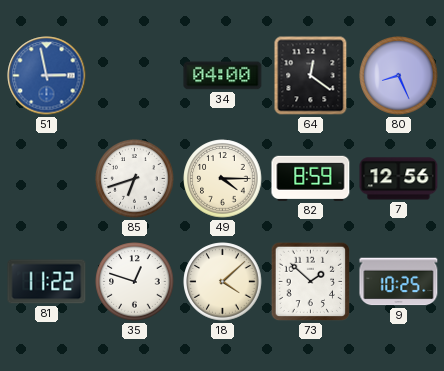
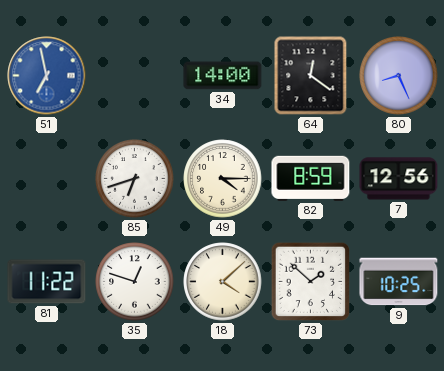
51: 2:58 -> 6:58 (47, 76)
34: 04:00 -> 14:00 (223, 76)
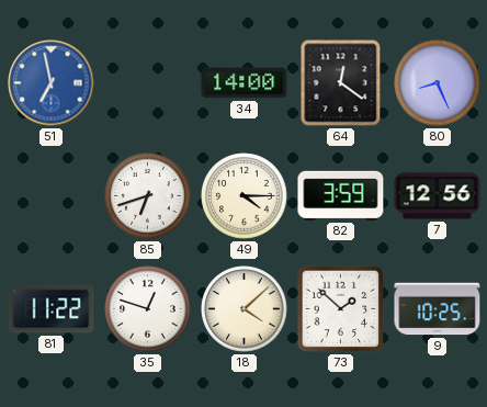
82: 8:59 -> 3:59 (341, 195)
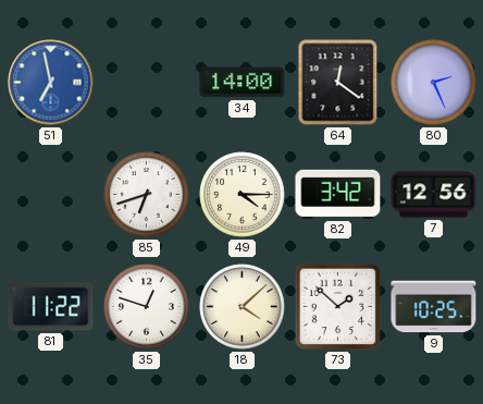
80: 8:26 -> 2:26 (434, 83)
82: 3:59 -> 3:42 (338, 194)
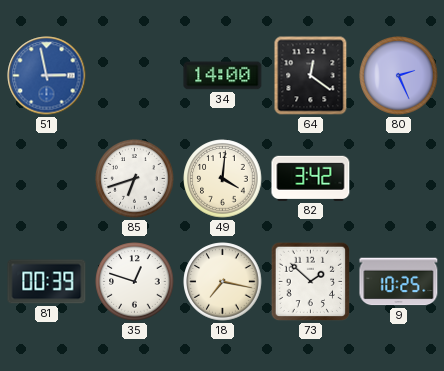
51: 6:58 -> 2:58 (47, 76)
49: 4:15 -> 4:01 (223, 179)
7: 12:56 -> none (434, 195)
81: 11:22 -> 00:39 (47, 282)
18: 4:08 -> 7:17 (223, 282)
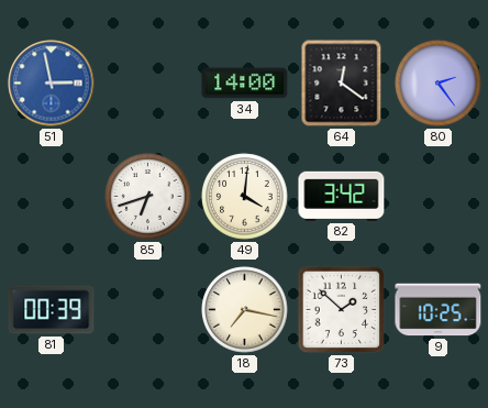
80: 2:26 -> 2:24 (439, 84)
35: 12:48 -> none (135, 282)
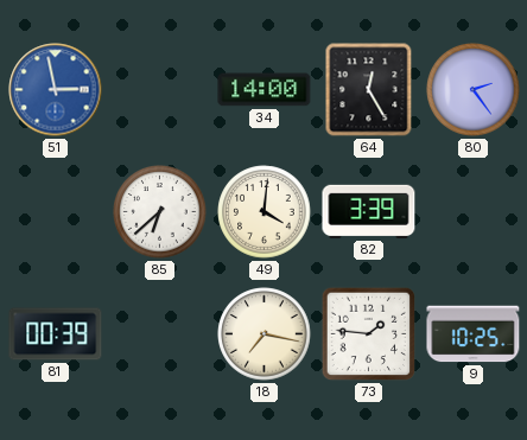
64: 12:21 -> 12:25 (369, 90)
85: 6:42 -> 6:38 (160, 212)
82: 3:42 -> 3:39 (369, 211)
73: 1:52 -> 1:46 (369, 334)
